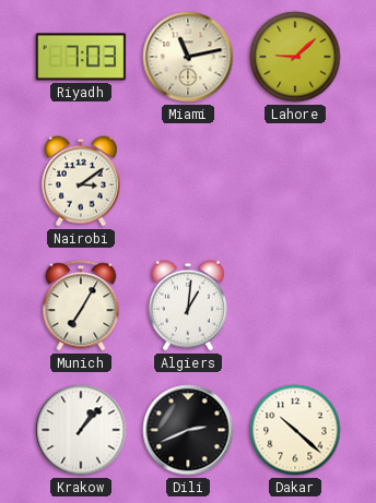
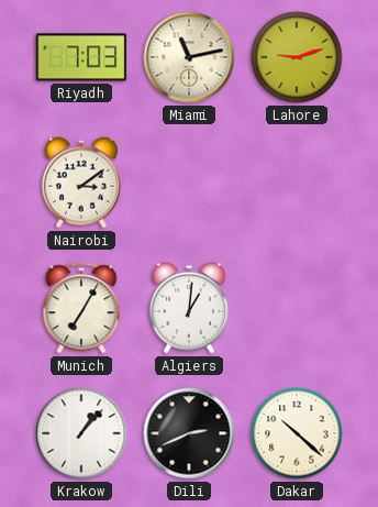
Lahore: 9:08 -> 9:12 (297, 57)
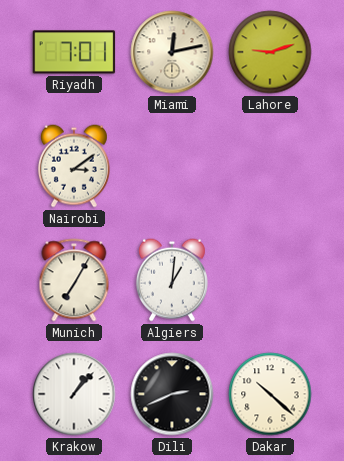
Riyadh: 7:03 -> 7:01 (74, 52)
Miami: 11:13 -> 12:13 (172, 52)
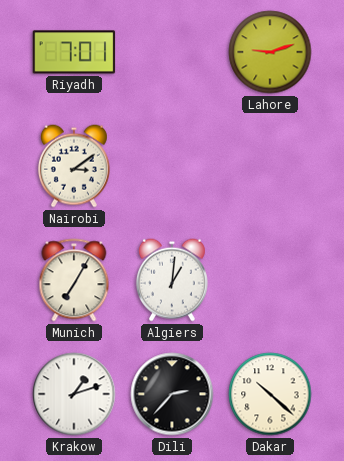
Miami: 12:13 -> none (172, 52)
Krakow: 1:07 -> 1:12 (74, 394)
Dili: 2:41 -> 2:37 (172, 394)
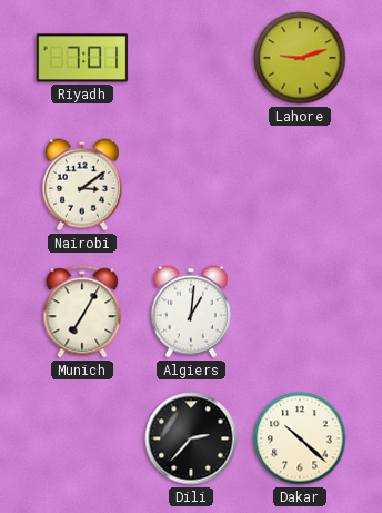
Krakow: 1:12 -> none (74, 394)
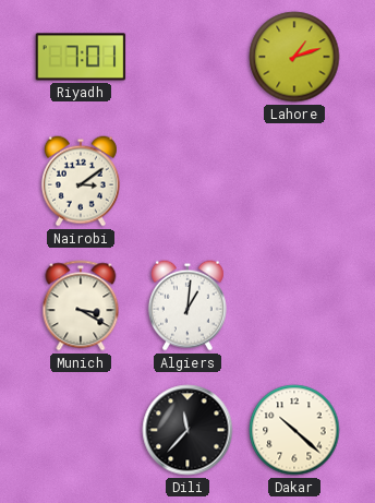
Lahore: 9:12 -> 1:12 (294, 57)
Munich: 7:05 -> 3:20 (81, 306)
Dili: 2:37 -> 11:37 (187, 430)
